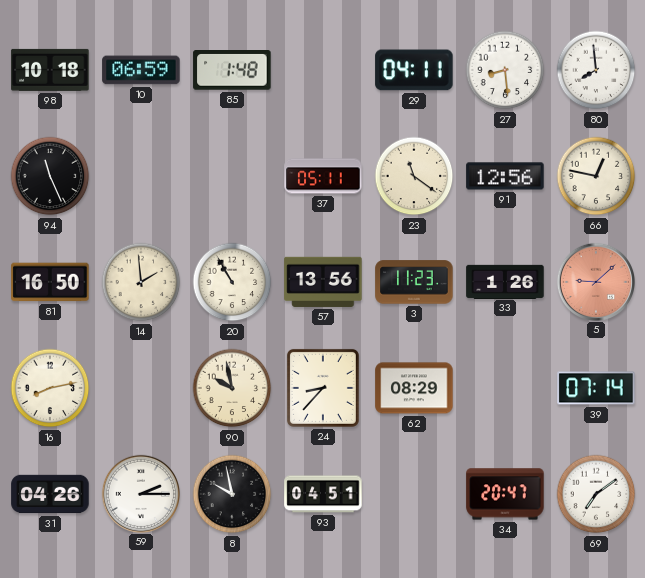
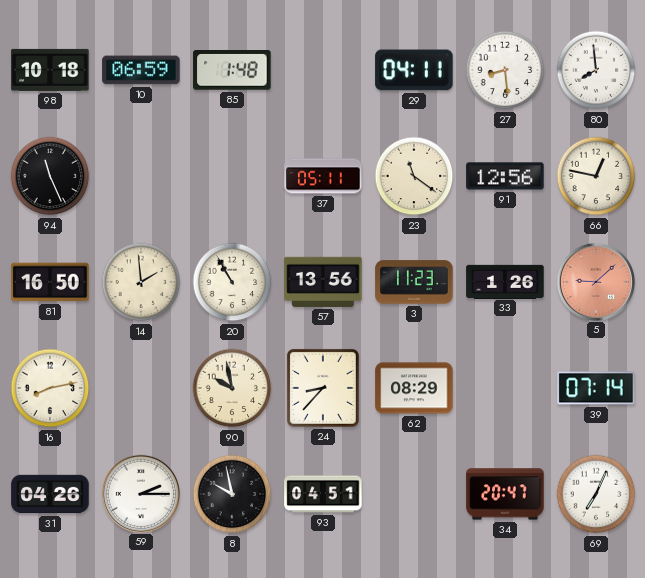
69: 7:09 -> 7:04 (596, 494)
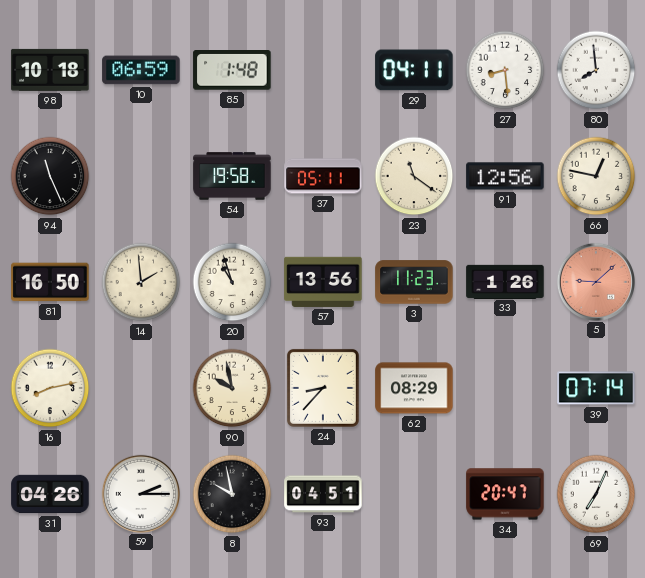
54: none -> 19:58 (232, 176)
20: 10:55 -> 10:57 (232, 282)
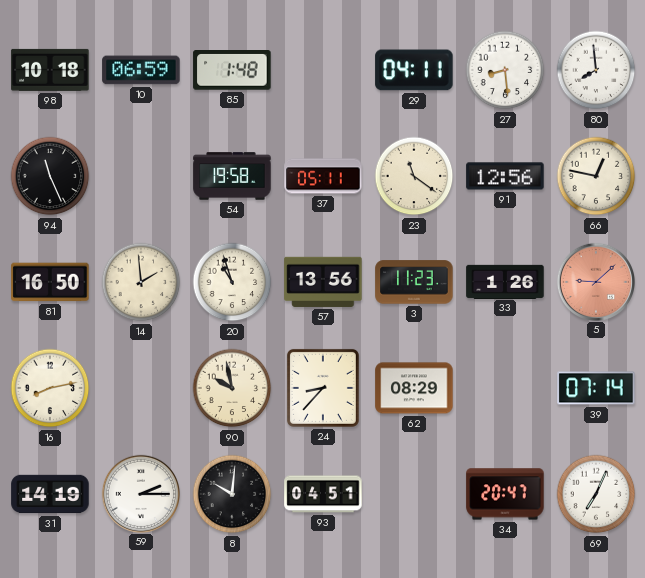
31: 04:26 -> 14:19 (50, 494)
8: 9:58 -> 10:01 (232, 494)
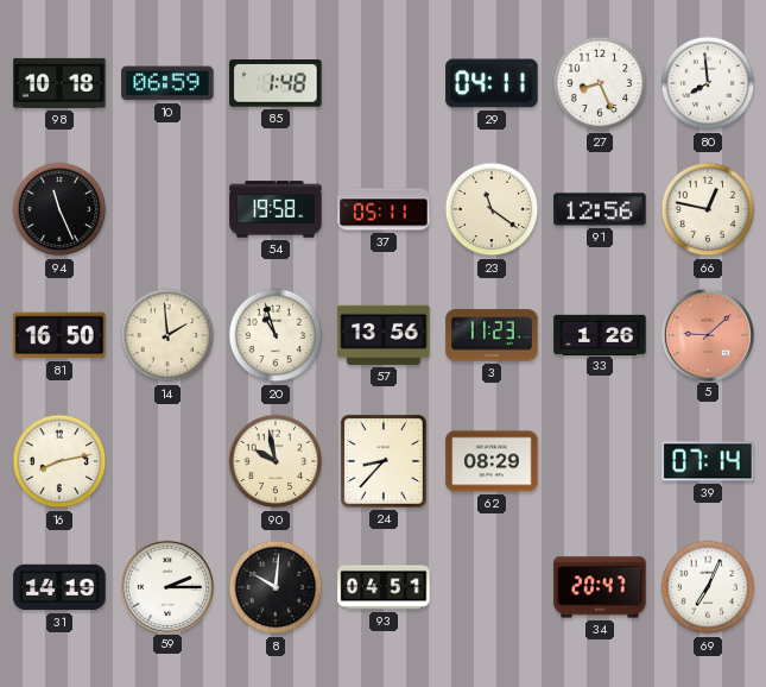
27: 8:29 -> 8:26 (600, 83)
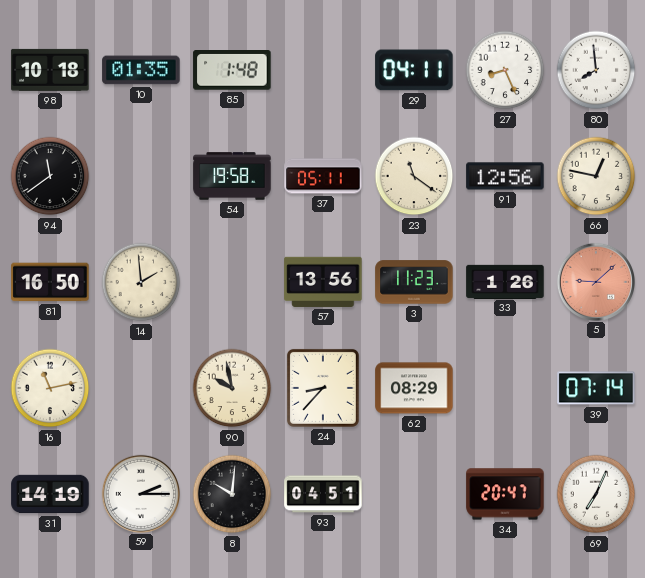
10: 06:59 -> 01:35 (141, 70)
94: 11:26 -> 11:39 (50, 176)
20: 10:57 -> none (276, 335)
16: 8:13 -> 11:13 (50, 388)
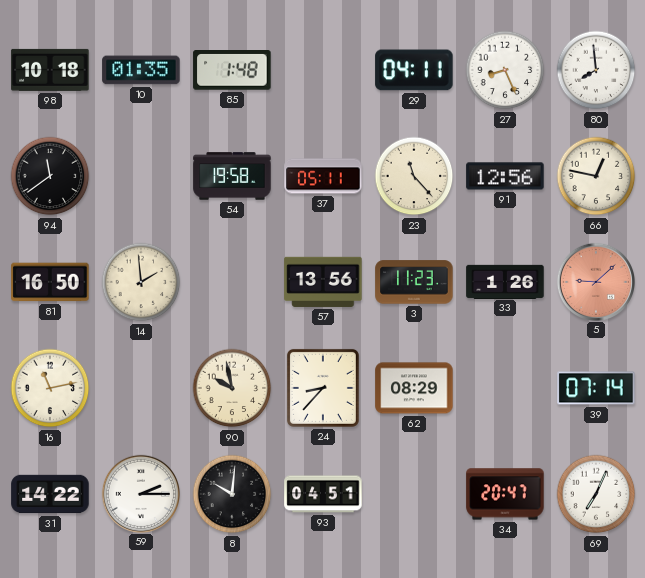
23: 11:21 -> 11:23 (414, 176)
31: 14:19 -> 14:22 (50, 494)
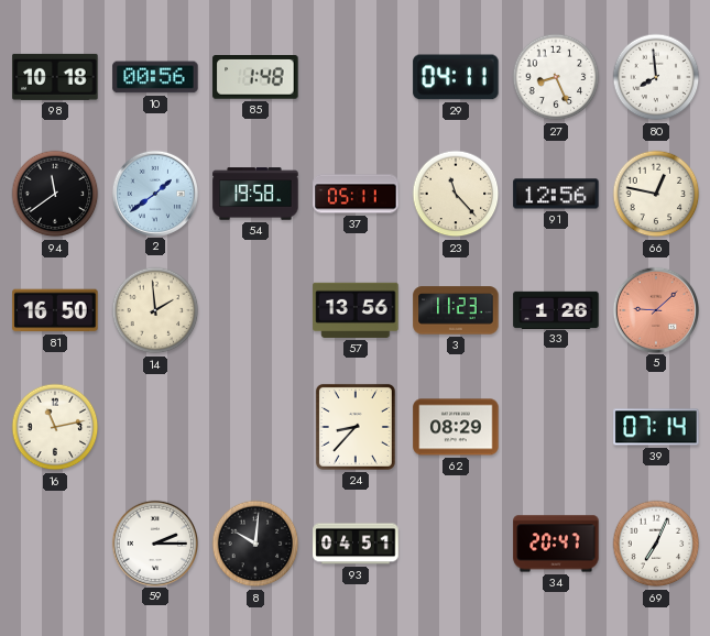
10: 01:35 -> 00:56 (155, 77)
2: none -> 1:39 (154, 193)
90: 9:58 -> none (232, 388)
31: 14:22 -> none (50, 494)
